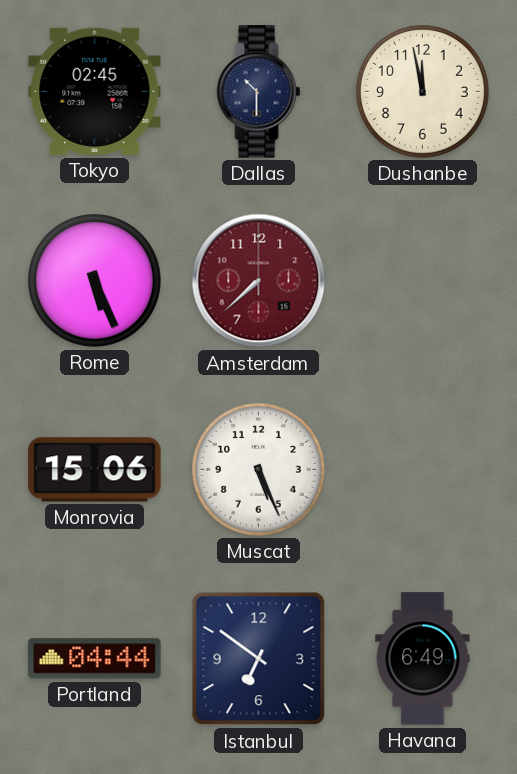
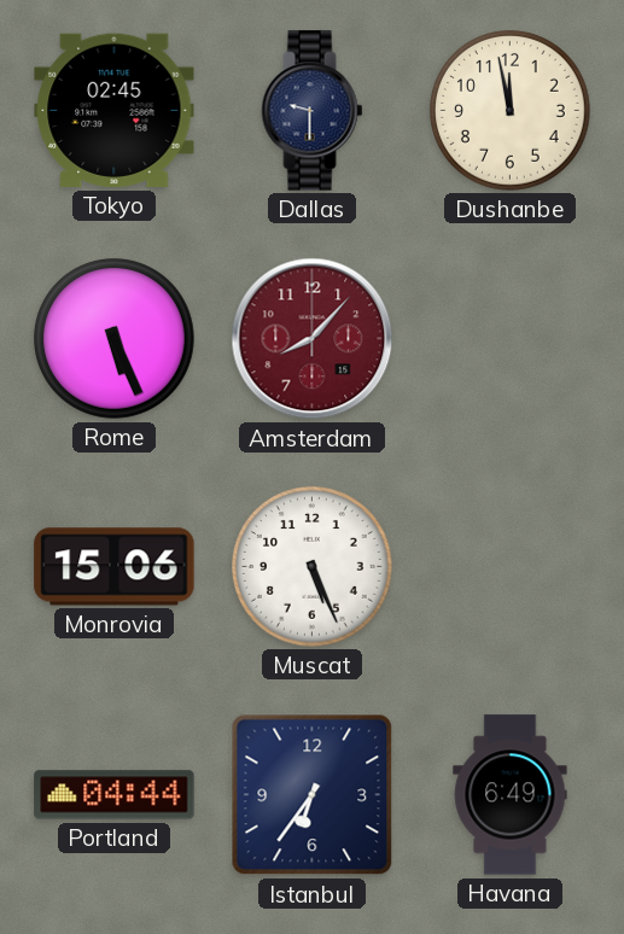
Dallas: 10:30 -> 9:30 (313, 111)
Amsterdam: 7:38 -> 8:07 (313, 339)
Istanbul: 6:51 -> 6:36 (313, 795)
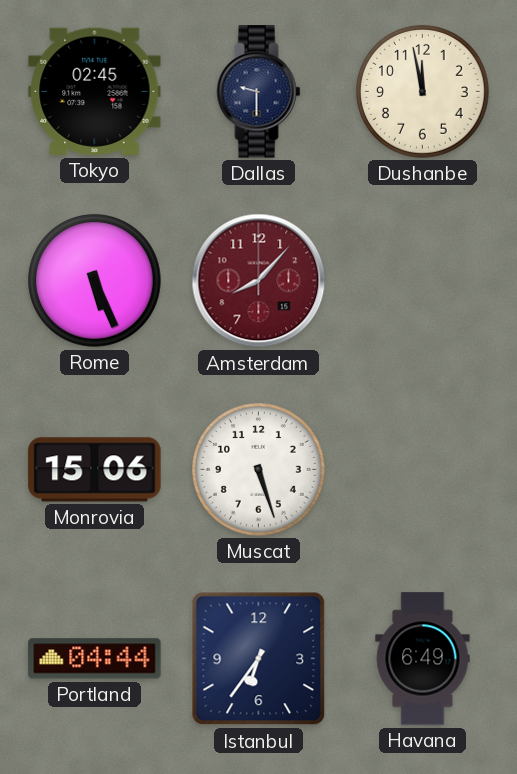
Muscat: 5:26 -> 5:27 (259, 470)
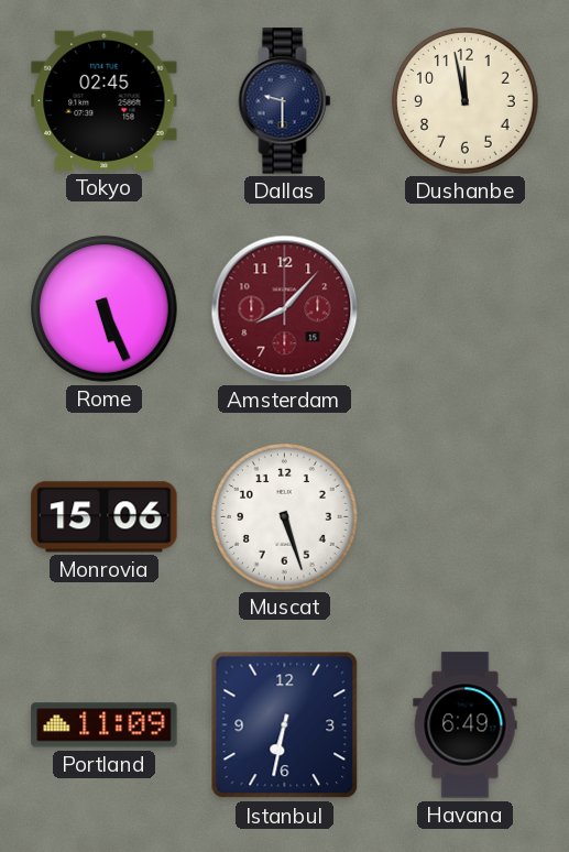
Portland: 04:44 -> 11:09 (105, 725)
Istanbul: 6:36 -> 6:32 (285, 725)
